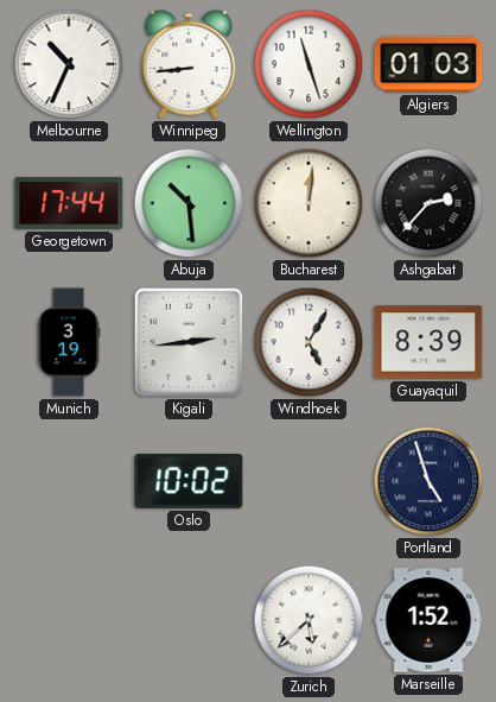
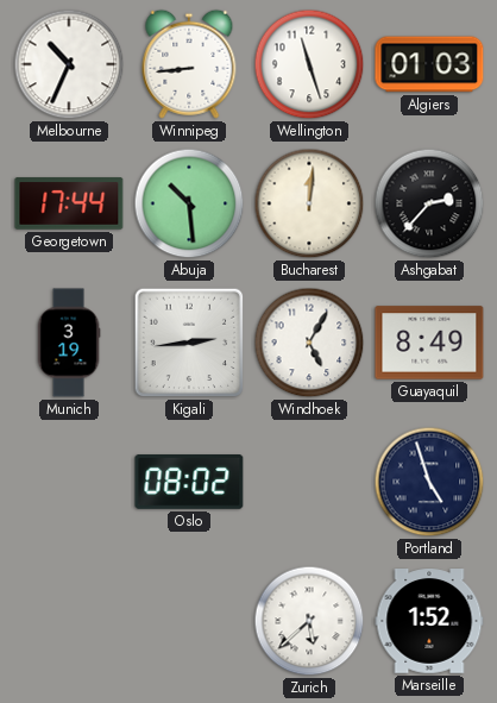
Guayaquil: 8:39 -> 8:49 (429, 343)
Oslo: 10:02 -> 08:02 (189, 483)
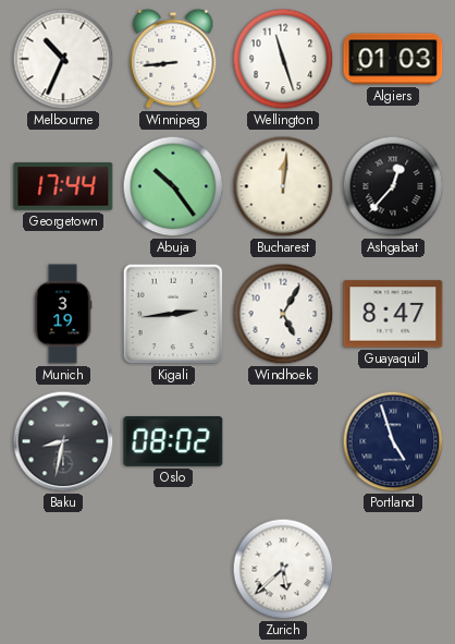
Abuja: 10:29 -> 10:24 (173, 186)
Ashgabat: 2:37 -> 12:37 (393, 186)
Guayaquil: 8:49 -> 8:47 (393, 314)
Baku: none -> 8:32 (63, 441)
Marseille: 1:52 -> none (429, 621)
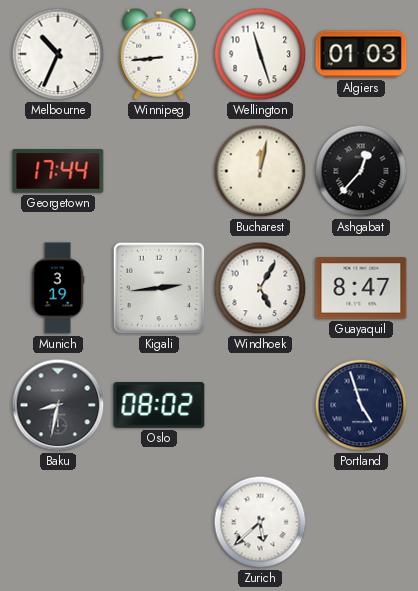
Abuja: 10:24 -> none (173, 186)
Bucharest: 12:01 -> 12:02 (260, 171)
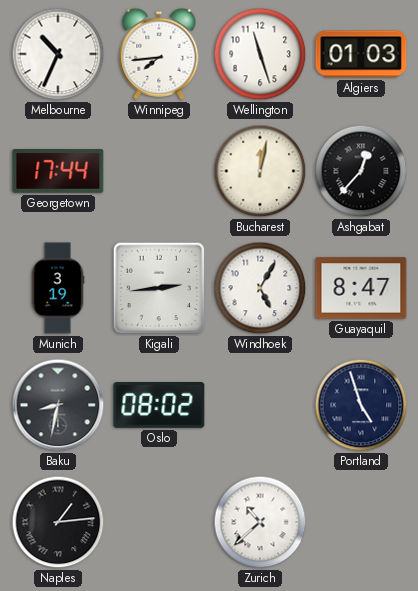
Winnipeg: 8:44 -> 7:44 (159, 54)
Naples: none -> 1:14 (58, 522)
Zurich: 5:38 -> 10:38 (260, 522)
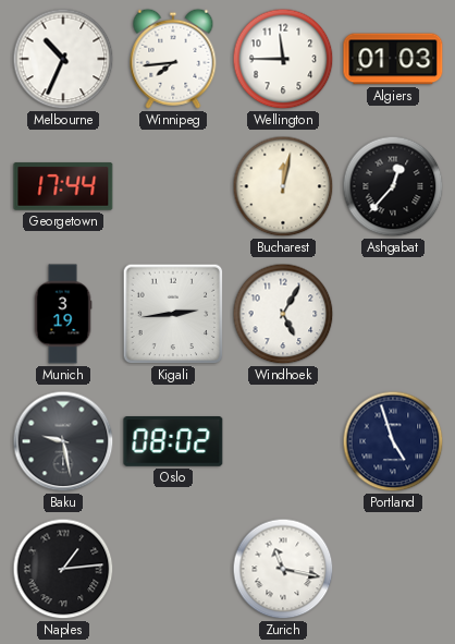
Wellington: 11:27 -> 11:45 (283, 59)
Guayaquil: 8:47 -> none (361, 288)
Baku: 8:32 -> 9:28 (63, 441)
Zurich: 10:38 -> 11:17 (283, 569)
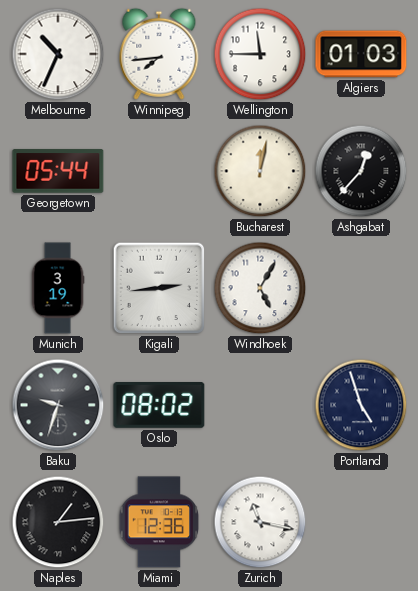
Georgetown: 17:44 -> 05:44 (58, 171)
Baku: 9:28 -> 9:33 (58, 405)
Miami: none -> 12:36 (159, 522)
